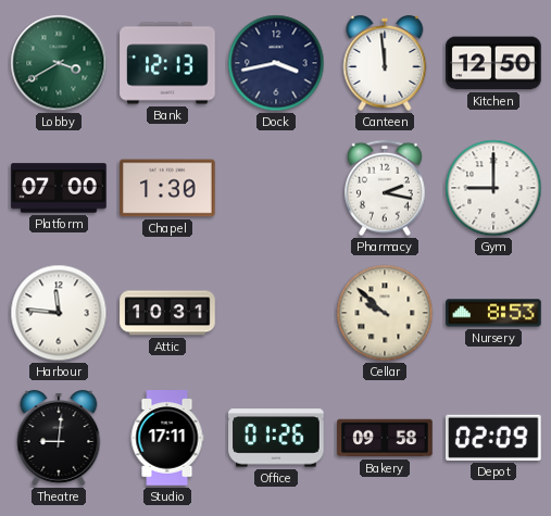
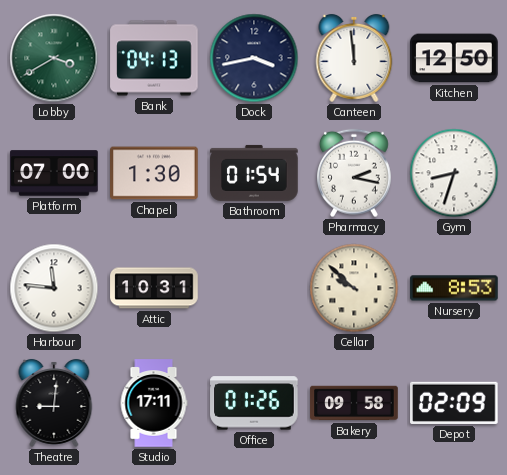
Bank: 12:13 -> 04:13 (154, 58)
Bathroom: none -> 01:54 (254, 173)
Gym: 9:00 -> 8:33 (454, 173)
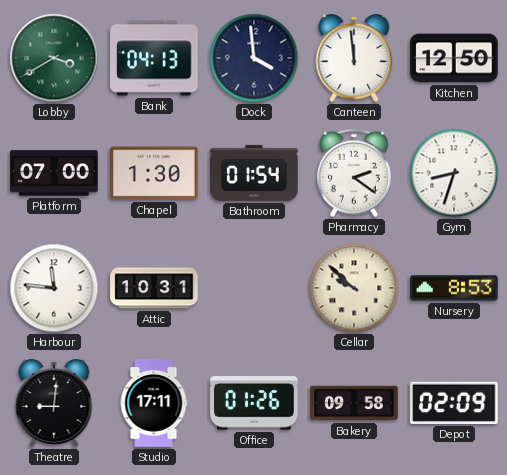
Dock: 3:43 -> 3:59 (254, 58)
Pharmacy: 2:17 -> 2:21 (355, 173)
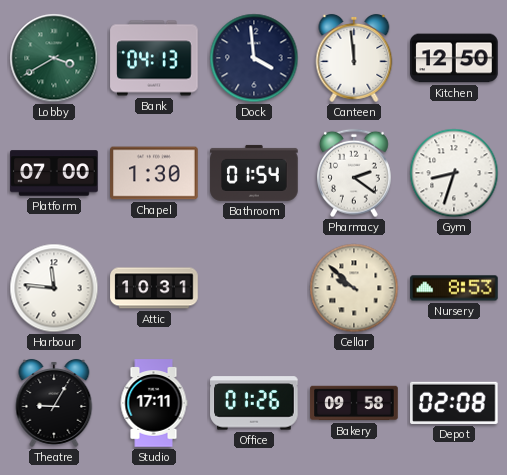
Theatre: 9:01 -> 9:05 (54, 403)
Depot: 02:09 -> 02:08 (454, 403)
